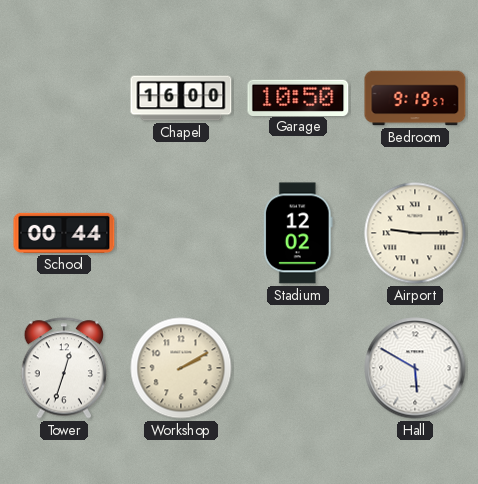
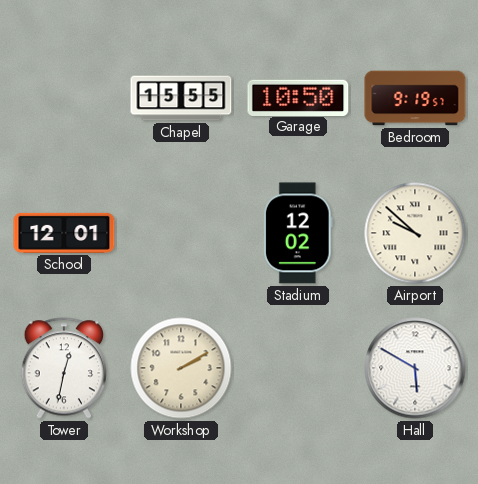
Chapel: 16:00 -> 15:55 (181, 98)
School: 00:44 -> 12:01 (64, 233)
Airport: 9:15 -> 9:52 (415, 233)
Tower: 12:33 -> 12:32 (64, 368)
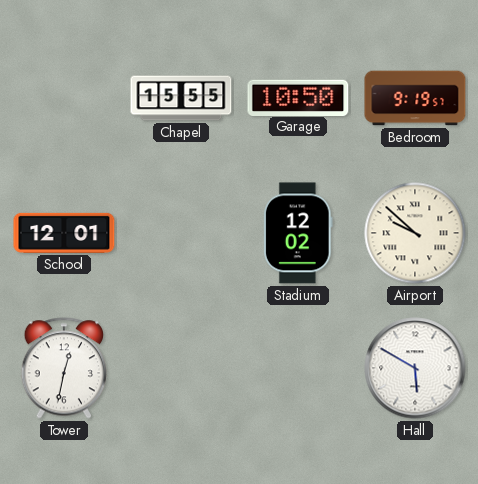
Workshop: 2:10 -> none (181, 368)
